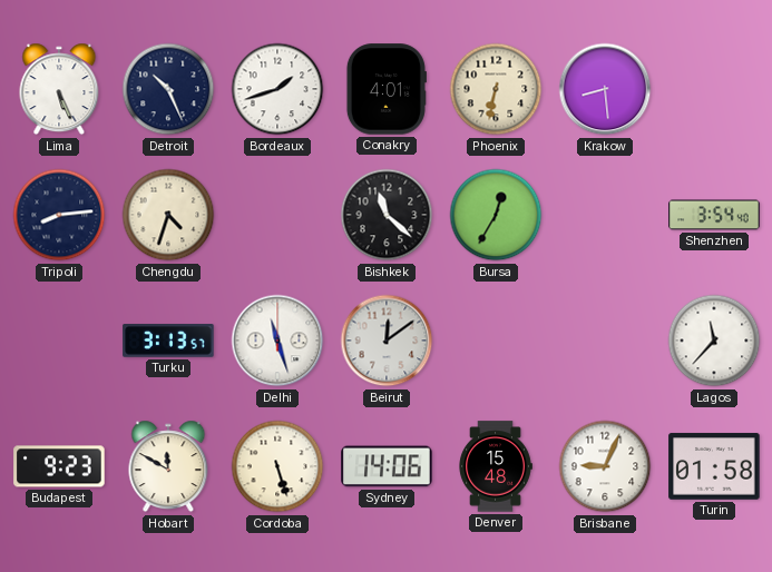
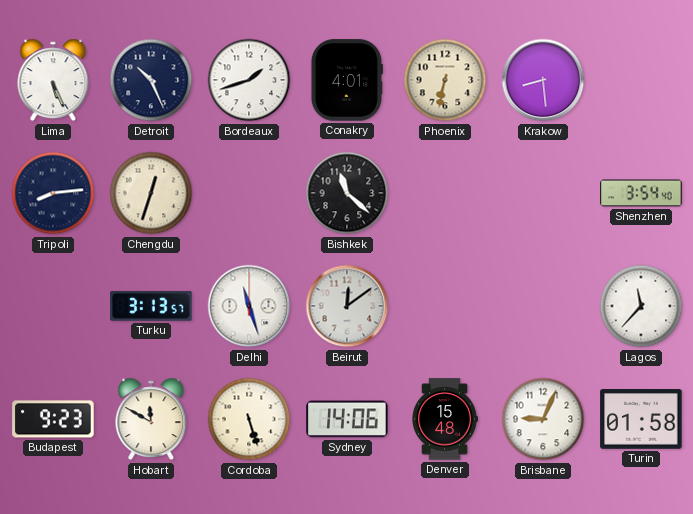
Chengdu: 4:33 -> 12:33 (151, 193)
Bursa: 12:35 -> none (496, 215)
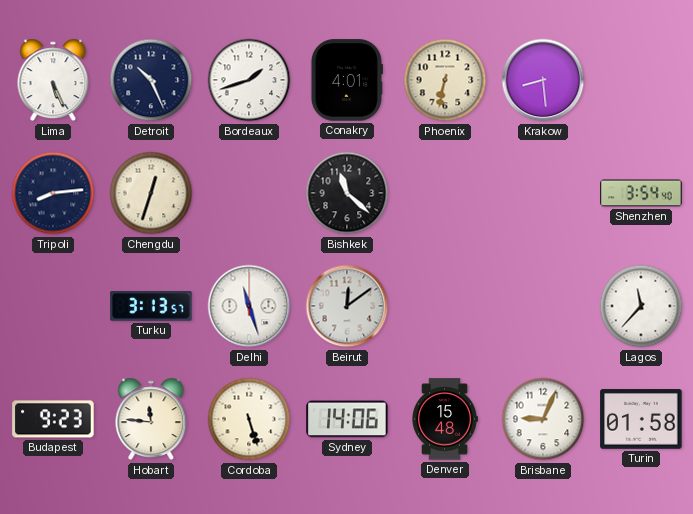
Hobart: 11:50 -> 11:46 (151, 419)
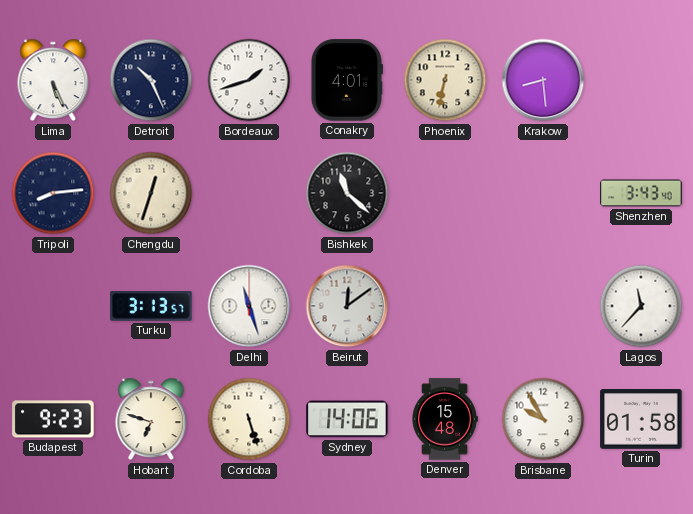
Shenzhen: 3:54 -> 3:43 (641, 193)
Hobart: 11:46 -> 6:48 (151, 419)
Brisbane: 9:04 -> 9:55 (543, 419)
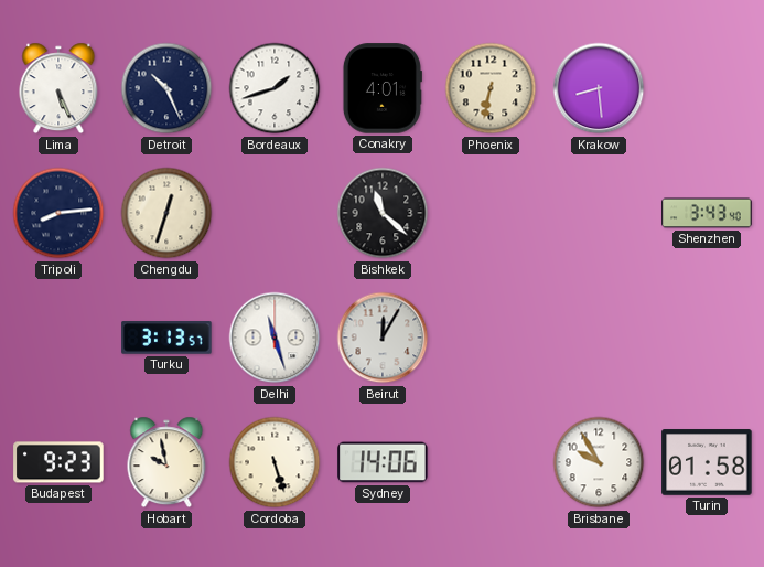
Beirut: 12:09 -> 12:05 (383, 338)
Lagos: 11:37 -> none (641, 306)
Hobart: 6:48 -> 9:58 (166, 462)
Denver: 15:48 -> none (445, 419)
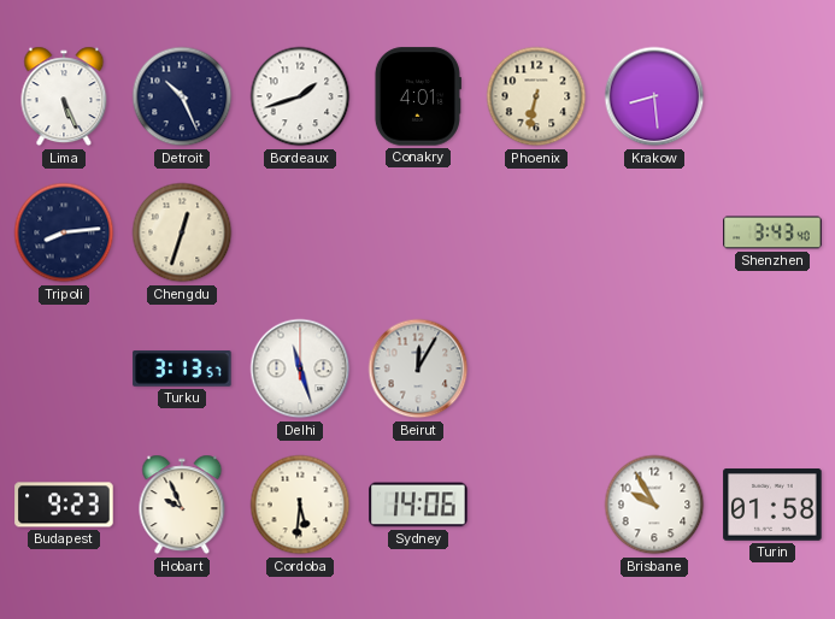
Bishkek: 11:22 -> none (383, 213)
Hobart: 9:58 -> 9:56 (182, 505)
Cordoba: 5:27 -> 5:31 (300, 505)
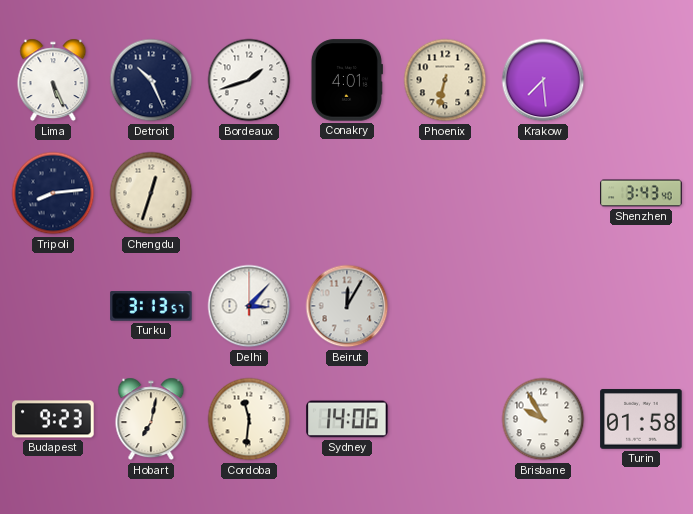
Krakow: 8:29 -> 7:29 (543, 80)
Delhi: 11:27 -> 3:07 (249, 306)
Hobart: 9:56 -> 7:02 (151, 419)
Cordoba: 5:31 -> 11:31 (249, 419)
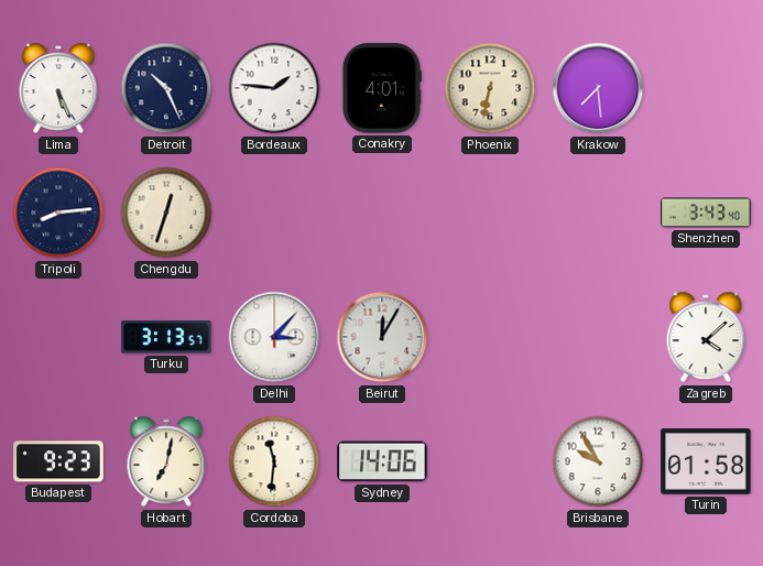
Bordeaux: 1:42 -> 1:46 (274, 88)
Zagreb: none -> 4:08 (706, 337)
